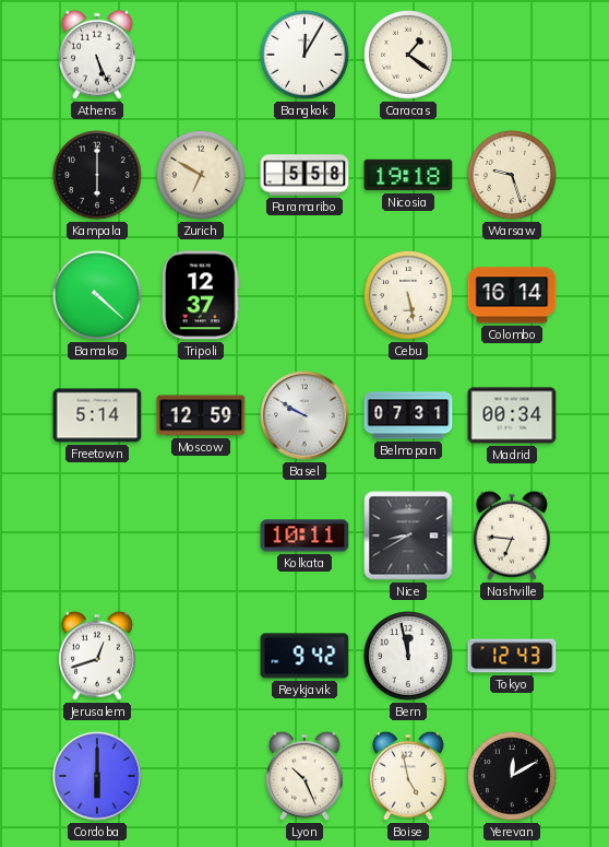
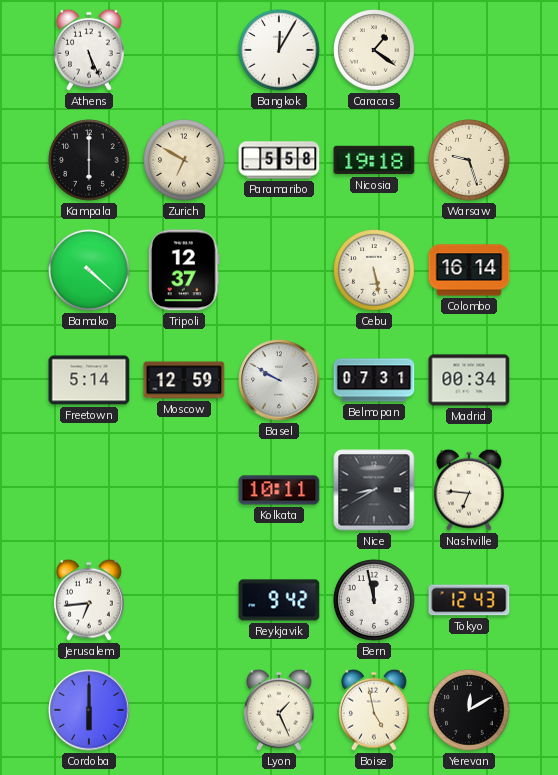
Jerusalem: 12:42 -> 6:44 (90, 600)
Lyon: 10:26 -> 1:26 (280, 710)
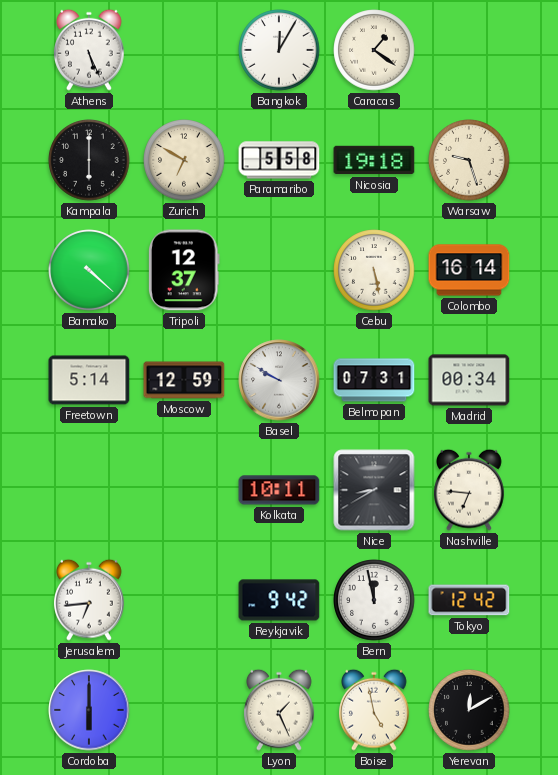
Tokyo: 12:43 -> 12:42 (469, 600)
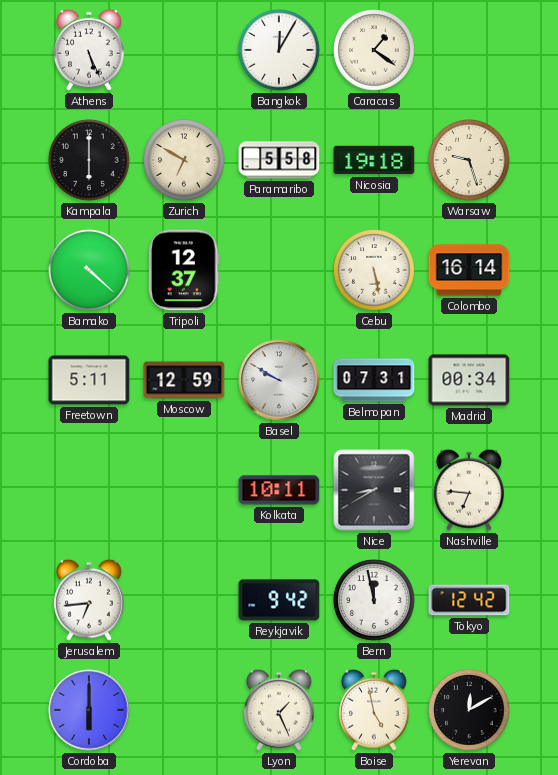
Freetown: 5:14 -> 5:11 (89, 380)
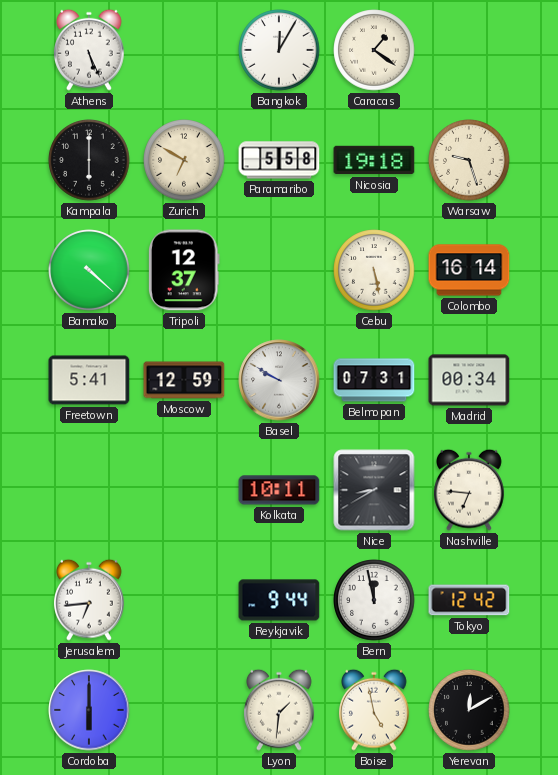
Freetown: 5:11 -> 5:41 (89, 380)
Reykjavik: 9:42 -> 9:44 (279, 600)
Lyon: 1:26 -> 1:31 (280, 710)
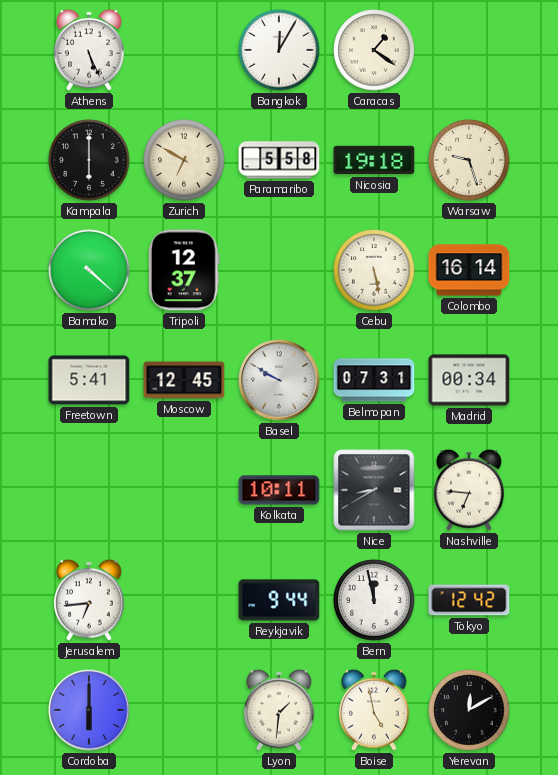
Moscow: 12:59 -> 12:45 (184, 380)
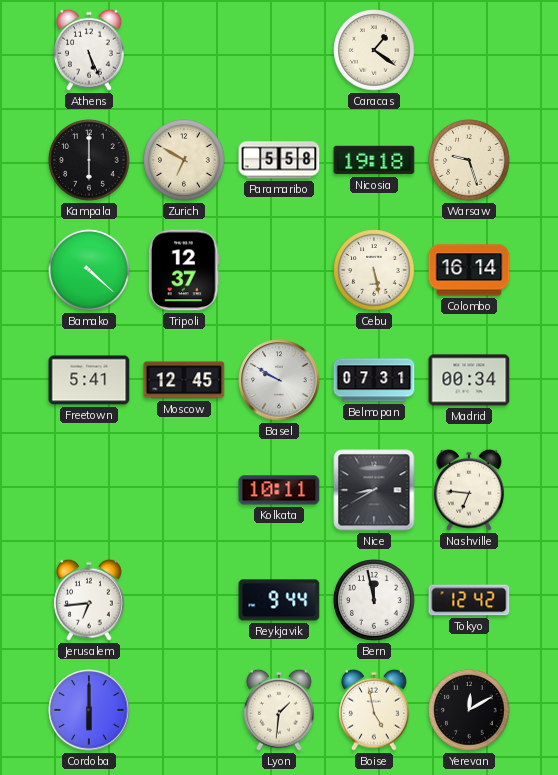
Bangkok: 12:05 -> none (279, 50)
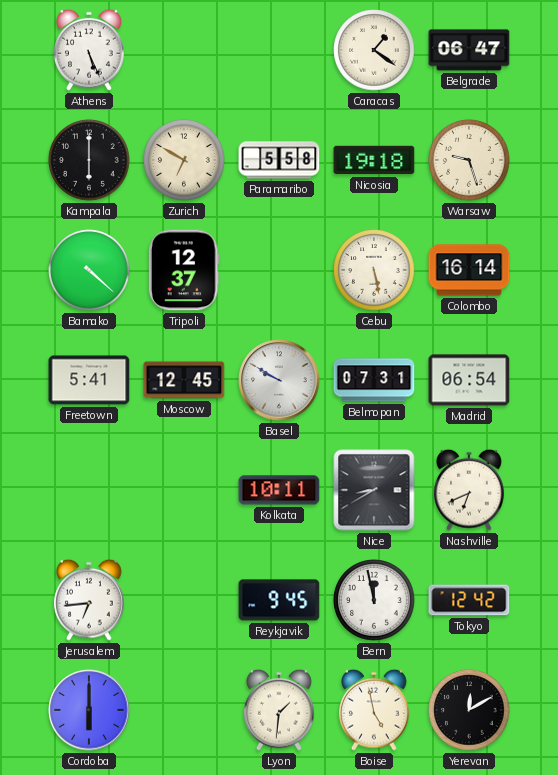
Belgrade: none -> 06:47 (469, 50)
Madrid: 00:34 -> 06:54 (469, 380)
Nashville: 6:46 -> 6:41 (470, 490)
Reykjavik: 9:44 -> 9:45 (279, 600)
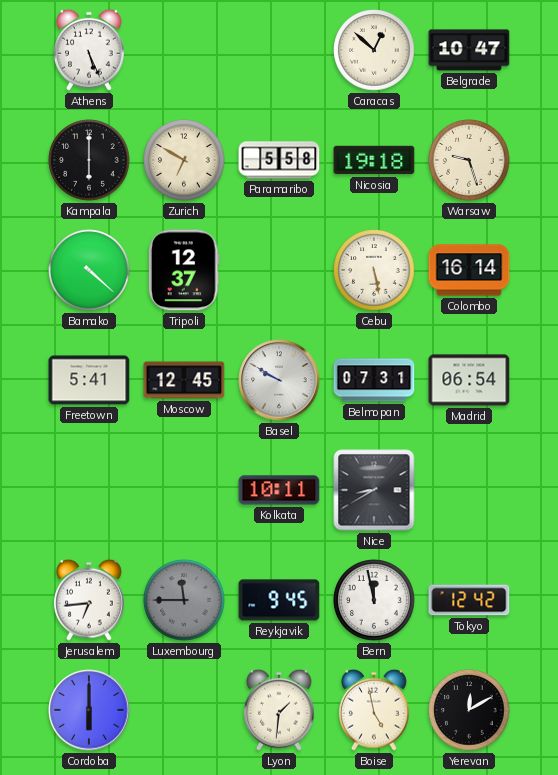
Caracas: 1:21 -> 12:52 (374, 50)
Belgrade: 06:47 -> 10:47 (469, 50)
Nashville: 6:41 -> none (470, 490)
Luxembourg: none -> 11:45 (184, 600)
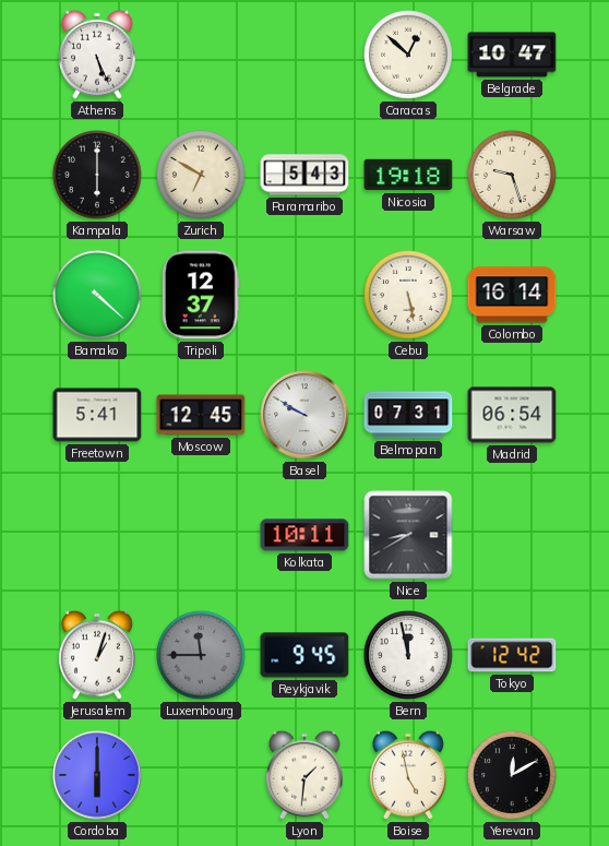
Paramaribo: 5:58 -> 5:43 (304, 175)
Jerusalem: 6:44 -> 1:03 (98, 655)
